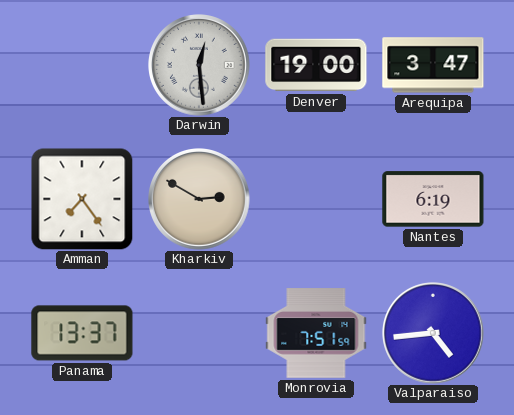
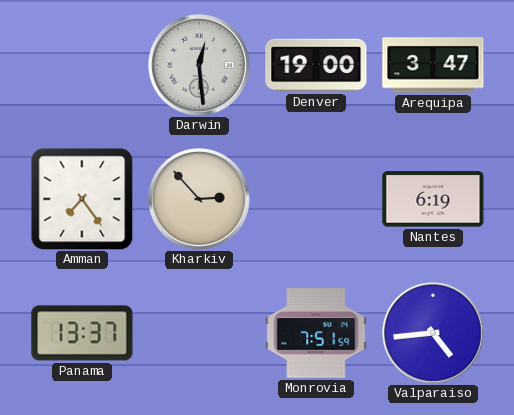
Kharkiv: 2:50 -> 2:53 (200, 200)
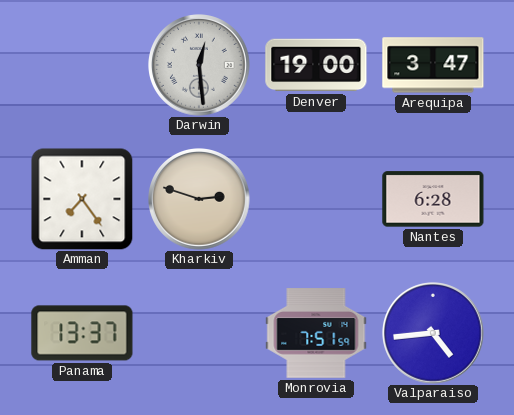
Kharkiv: 2:53 -> 2:48 (200, 200)
Nantes: 6:19 -> 6:28 (433, 199)
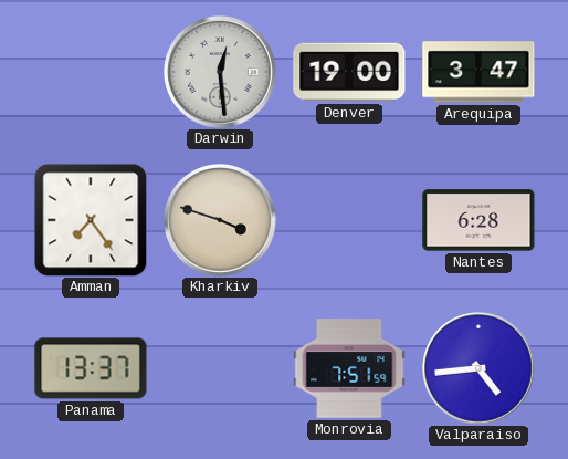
Kharkiv: 2:48 -> 3:48 (221, 221)
